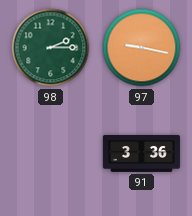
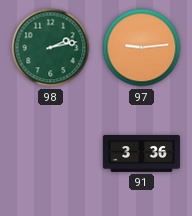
98: 2:15 -> 2:13 (51, 48)
97: 9:17 -> 9:14 (142, 48)
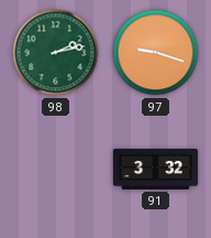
97: 9:14 -> 9:18 (156, 53)
91: 3:36 -> 3:32 (155, 170)
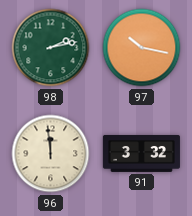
97: 9:18 -> 10:17 (142, 48)
96: none -> 11:59 (51, 154)
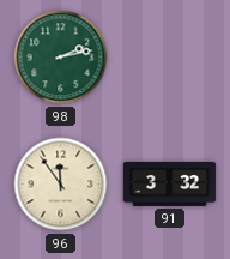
97: 10:17 -> none (142, 48)
96: 11:59 -> 11:54 (61, 185)
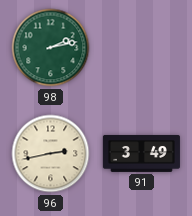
96: 11:54 -> 2:43 (51, 154)
91: 3:32 -> 3:49 (141, 154)
